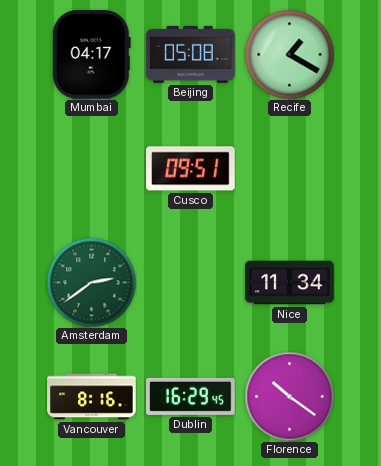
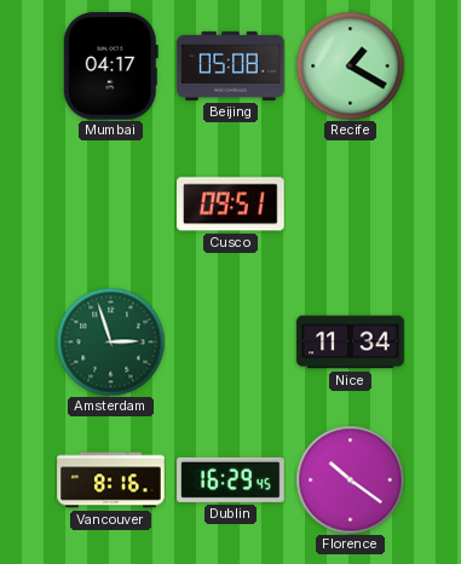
Amsterdam: 2:39 -> 2:57 (110, 341)
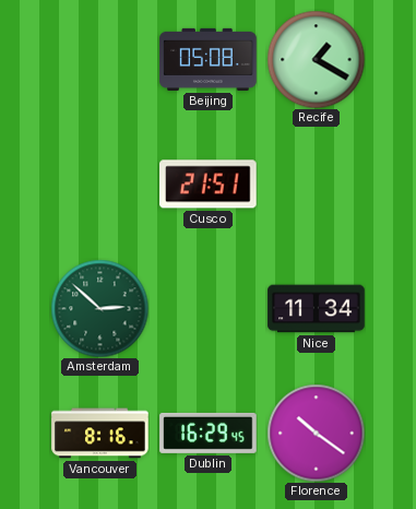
Mumbai: 04:17 -> none (110, 67)
Cusco: 09:51 -> 21:51 (209, 185)
Amsterdam: 2:57 -> 2:52 (99, 308)
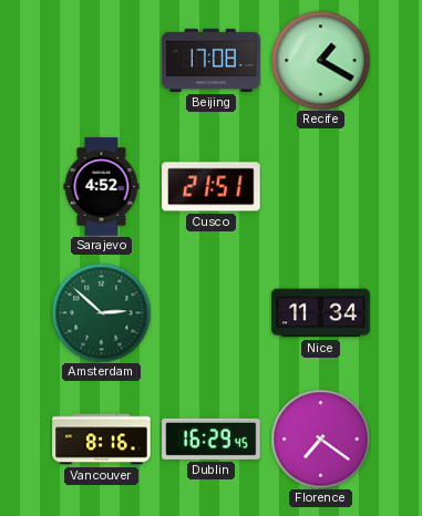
Beijing: 05:08 -> 17:08 (212, 60)
Sarajevo: none -> 4:52 (102, 187)
Florence: 10:21 -> 7:21 (320, 438)
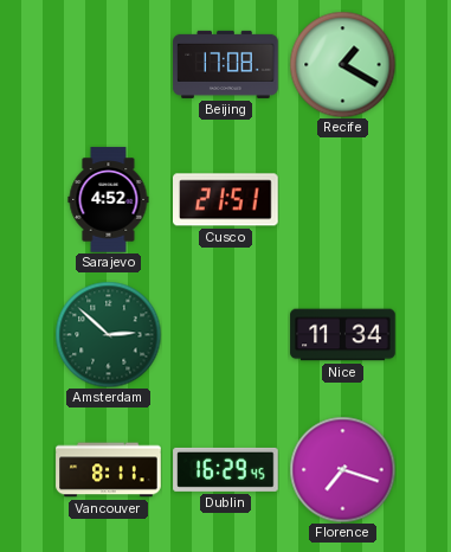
Vancouver: 8:16 -> 8:11 (109, 470)
Florence: 7:21 -> 7:18 (342, 469)
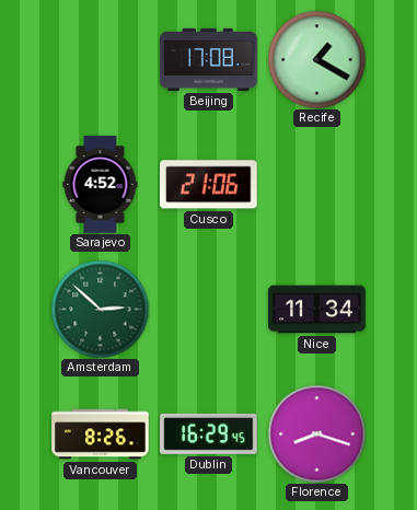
Cusco: 21:51 -> 21:06 (209, 185)
Vancouver: 8:11 -> 8:26 (101, 434)
Florence: 7:18 -> 8:18 (316, 433)
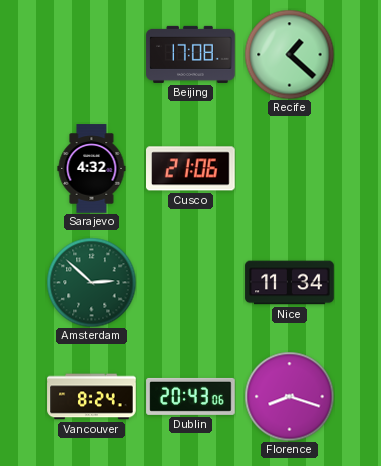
Recife: 1:20 -> 1:22 (289, 54)
Sarajevo: 4:52 -> 4:32 (92, 169)
Vancouver: 8:26 -> 8:24 (92, 397)
Dublin: 16:29 -> 20:43 (191, 396)
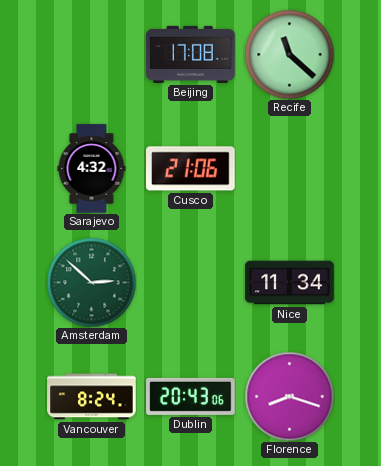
Recife: 1:22 -> 11:22 (289, 54)
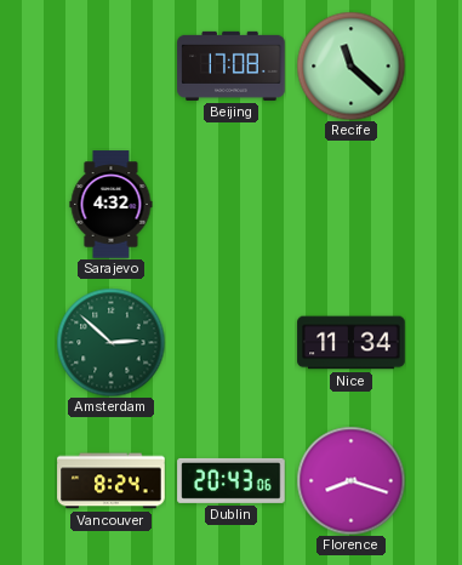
Cusco: 21:06 -> none (191, 169)
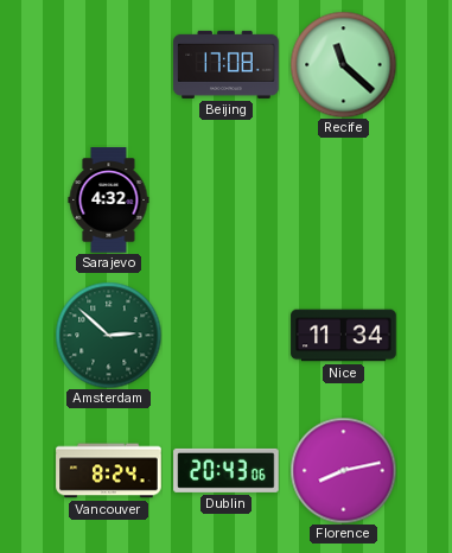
Florence: 8:18 -> 8:13 (343, 470)
